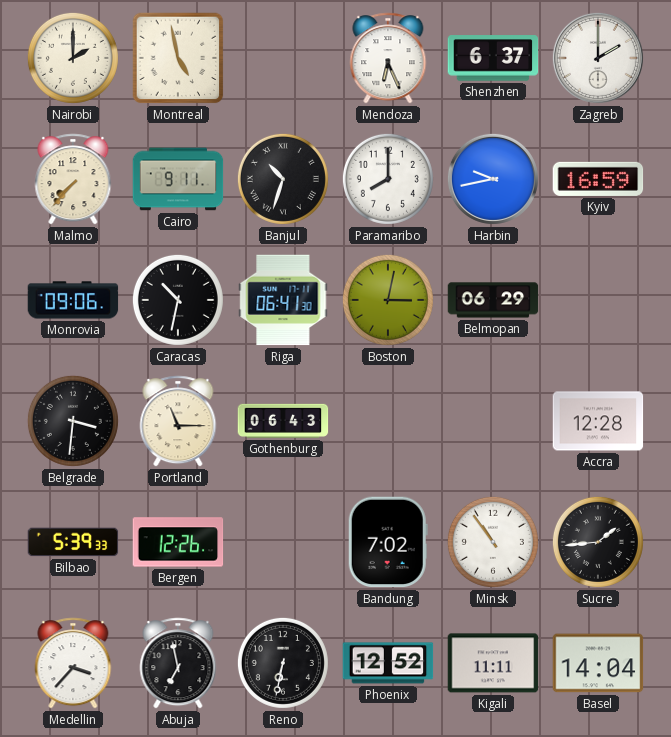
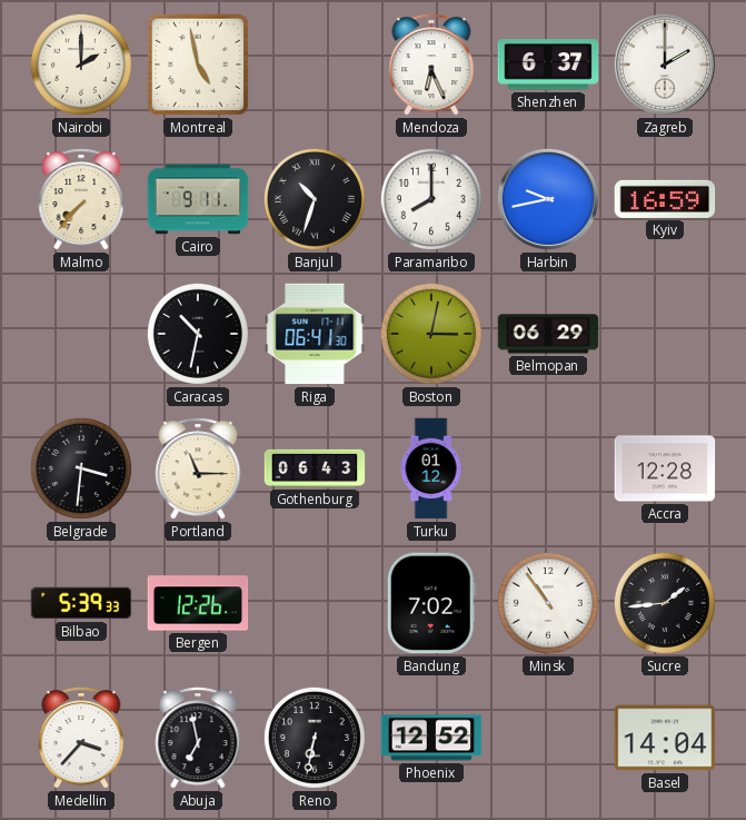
Monrovia: 09:06 -> none (73, 300)
Turku: none -> 01:12 (431, 468)
Kigali: 11:11 -> none (493, 663)
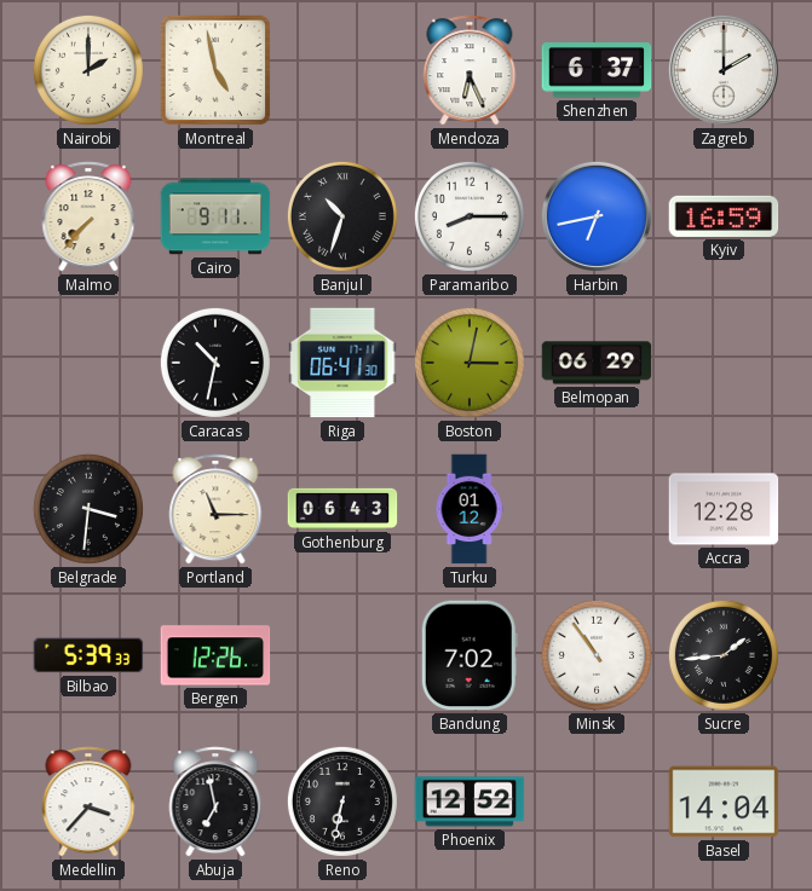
Paramaribo: 8:00 -> 8:15 (470, 216)
Harbin: 9:43 -> 6:43 (597, 216)
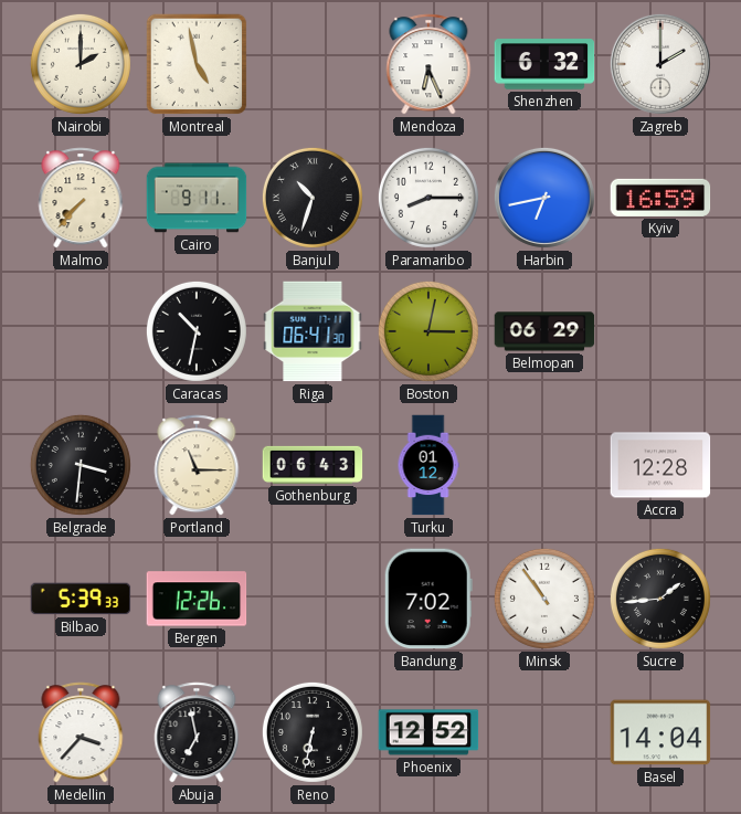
Shenzhen: 6:37 -> 6:32 (544, 64)
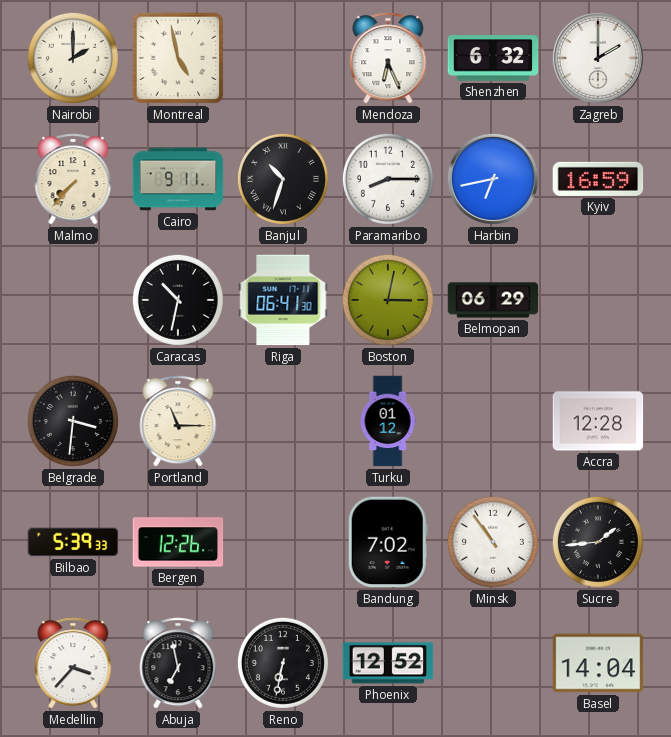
Gothenburg: 06:43 -> none (313, 465)
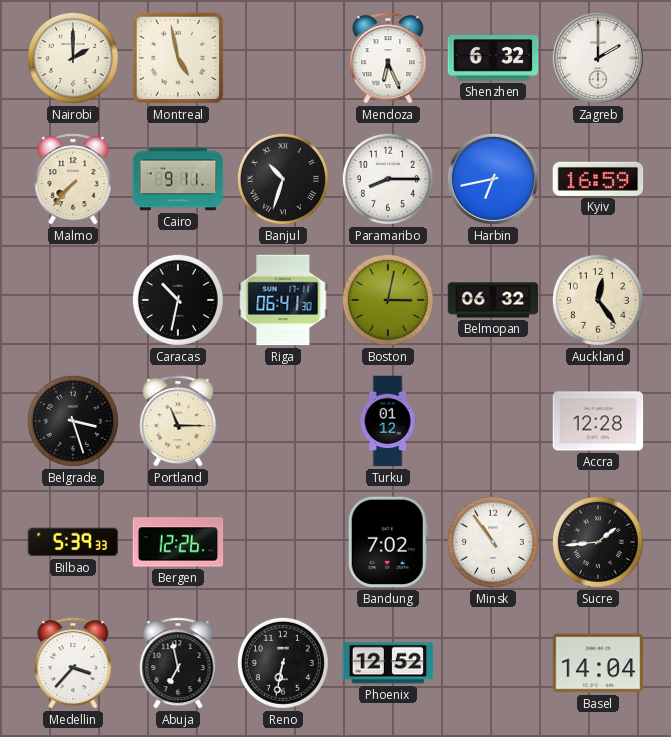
Belmopan: 06:29 -> 06:32 (493, 300)
Auckland: none -> 12:24 (598, 300)
Belgrade: 3:31 -> 3:27 (73, 421)
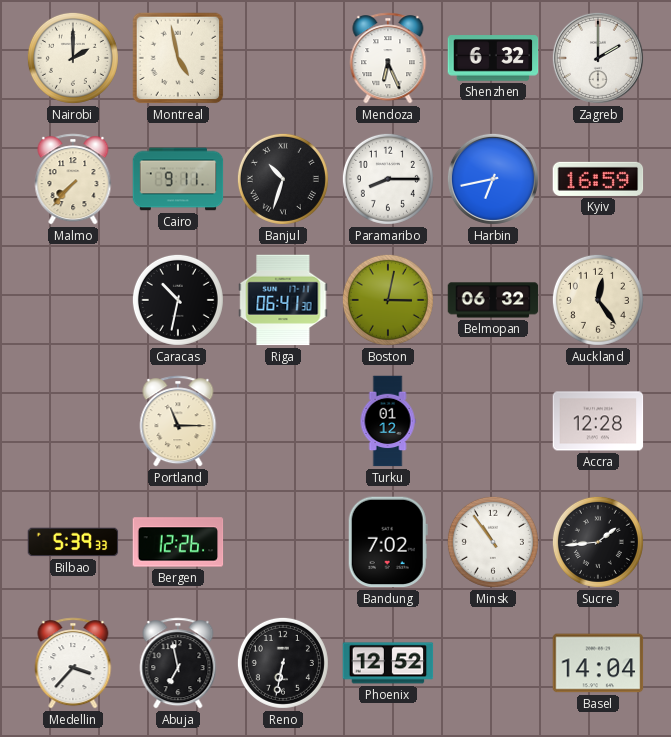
Belgrade: 3:27 -> none (73, 421)
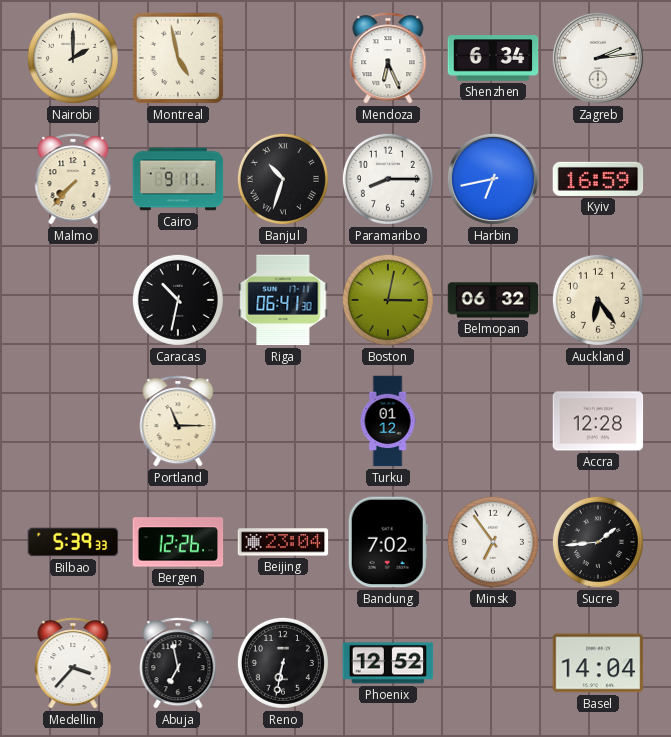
Shenzhen: 6:32 -> 6:34 (493, 58)
Zagreb: 2:00 -> 2:14 (598, 58)
Auckland: 12:24 -> 6:24 (598, 300)
Beijing: none -> 23:04 (283, 542)
Minsk: 10:54 -> 6:54 (493, 542)
